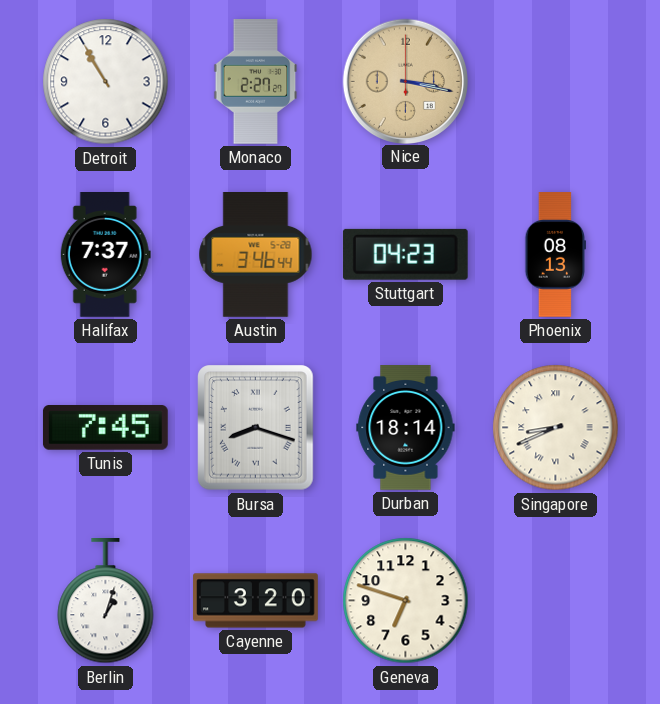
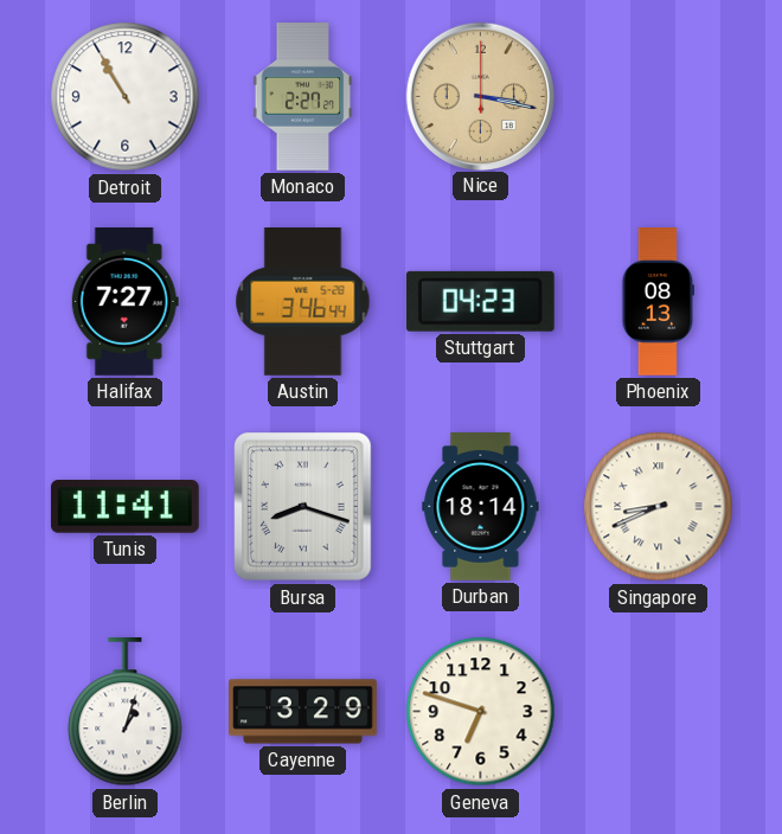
Halifax: 7:37 -> 7:27 (124, 302)
Tunis: 7:45 -> 11:41 (126, 507)
Cayenne: 3:20 -> 3:29 (303, 712)
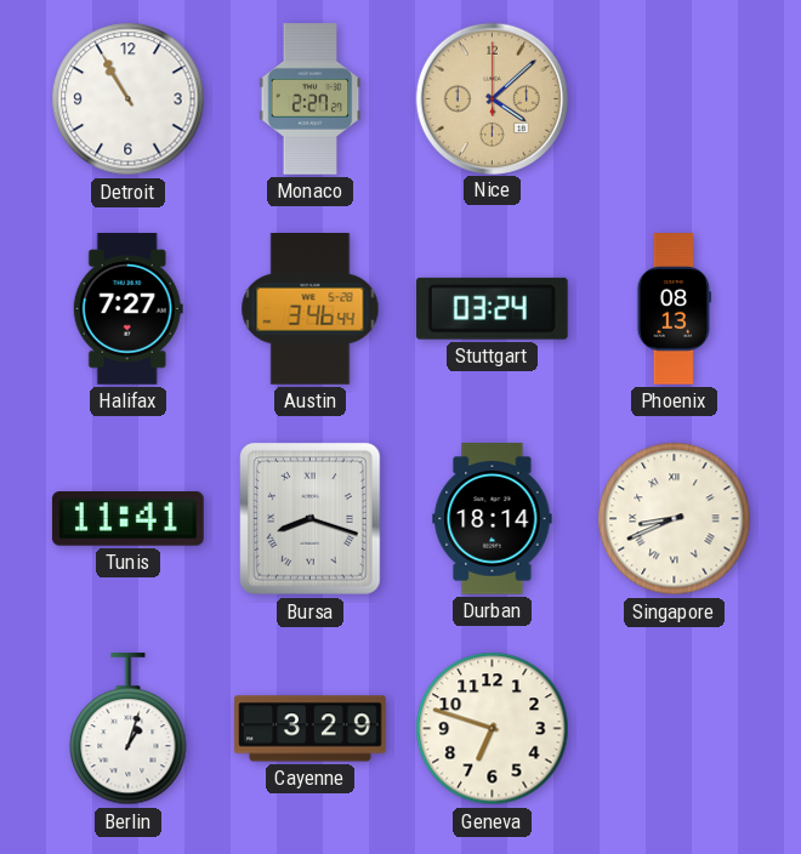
Nice: 3:17 -> 4:08 (492, 98)
Stuttgart: 04:23 -> 03:24 (492, 308)
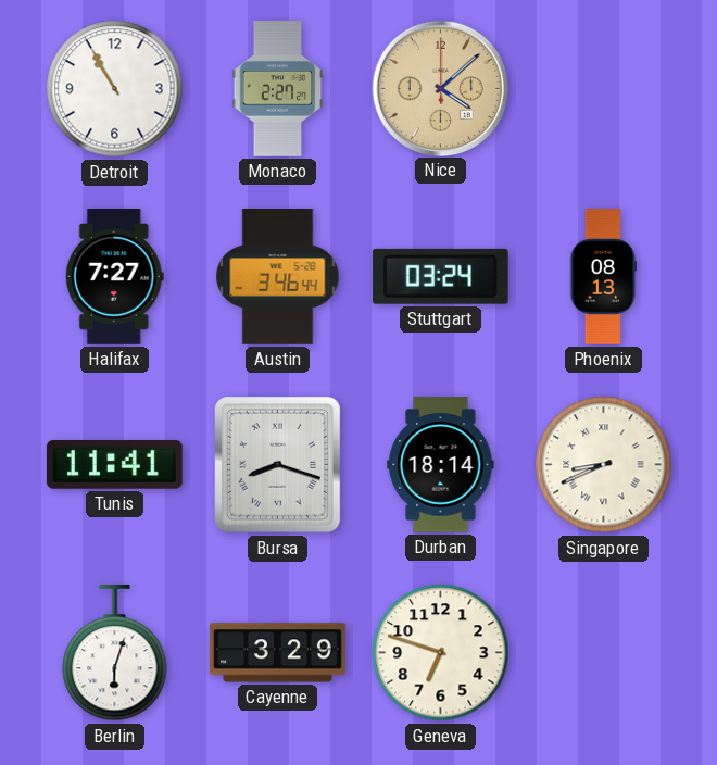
Berlin: 1:03 -> 6:03 (115, 654)
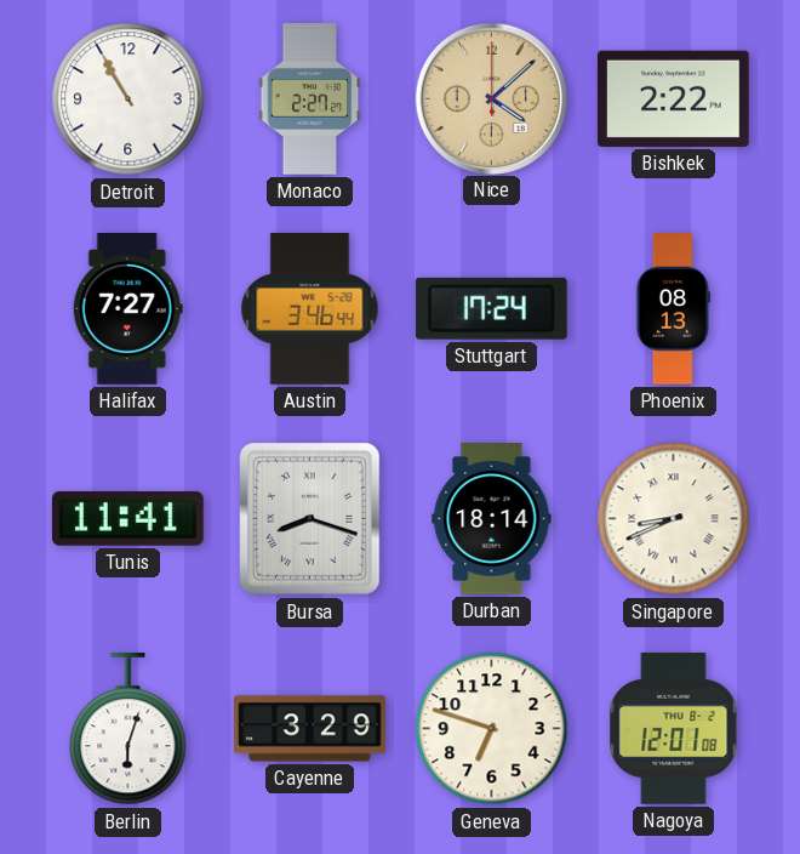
Bishkek: none -> 2:22 (673, 98)
Stuttgart: 03:24 -> 17:24 (491, 308)
Nagoya: none -> 12:01 (674, 729)
